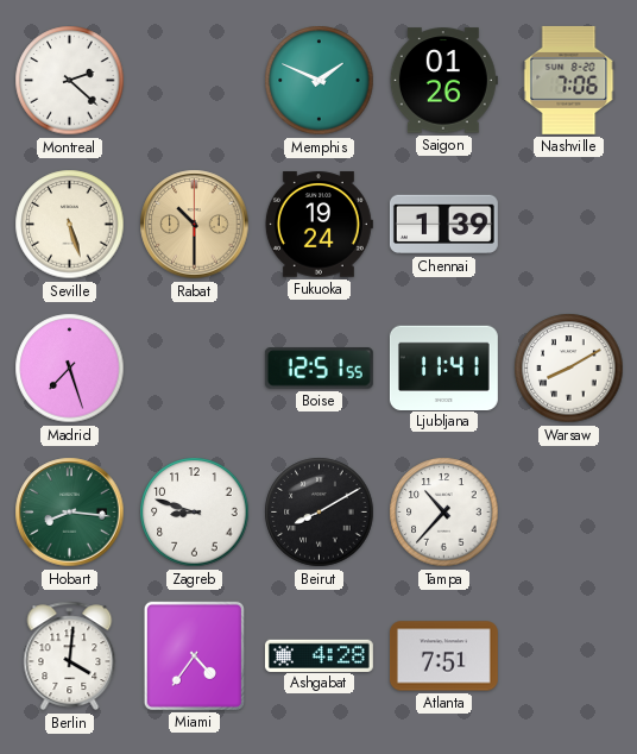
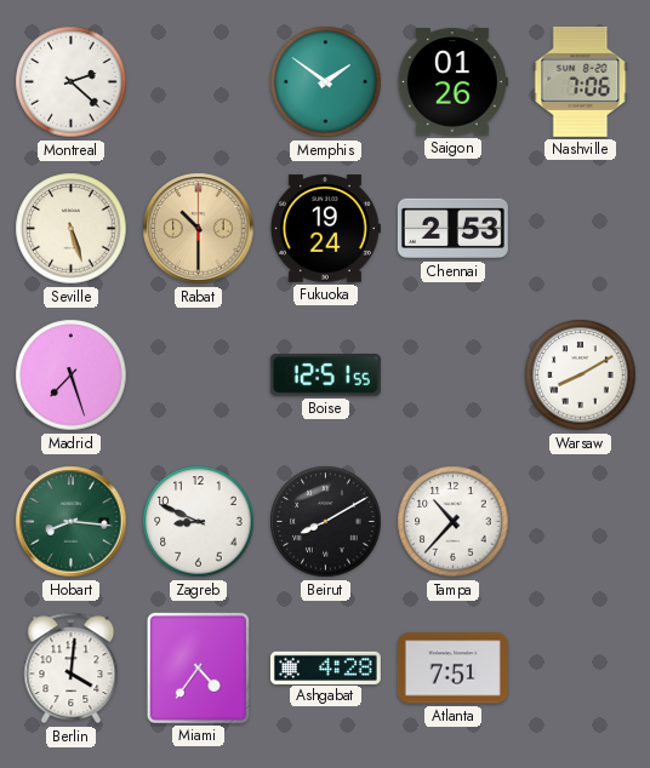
Memphis: 1:49 -> 1:51 (326, 82)
Chennai: 1:39 -> 2:53 (452, 229)
Ljubljana: 11:41 -> none (443, 367)
Zagreb: 8:48 -> 8:49 (199, 522)
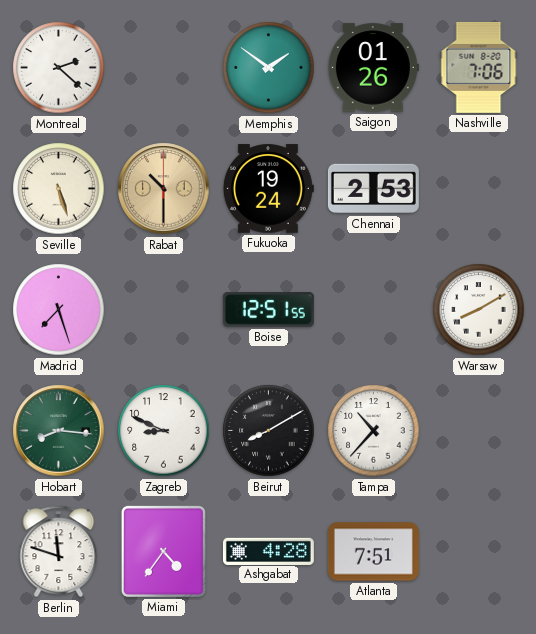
Berlin: 4:01 -> 11:48 (59, 552)
